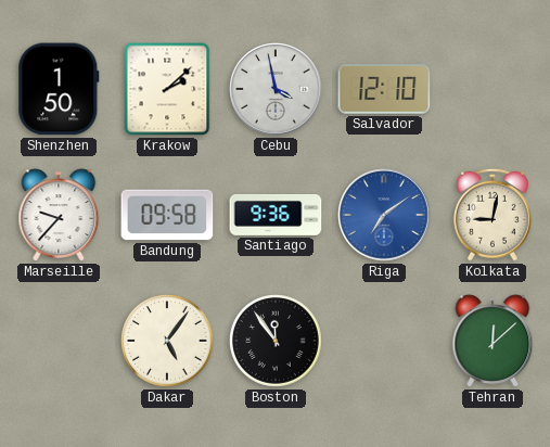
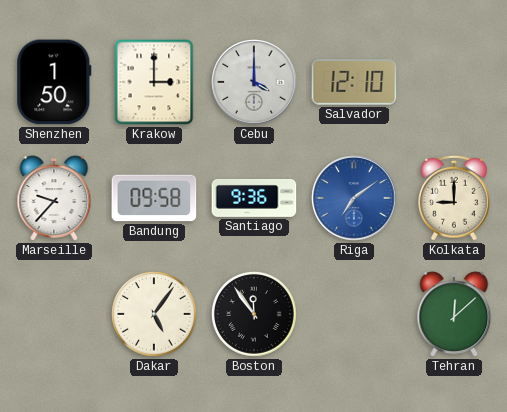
Krakow: 2:08 -> 3:00 (154, 82)
Cebu: 3:58 -> 4:00 (254, 82)
Kolkata: 9:02 -> 9:00 (455, 198)
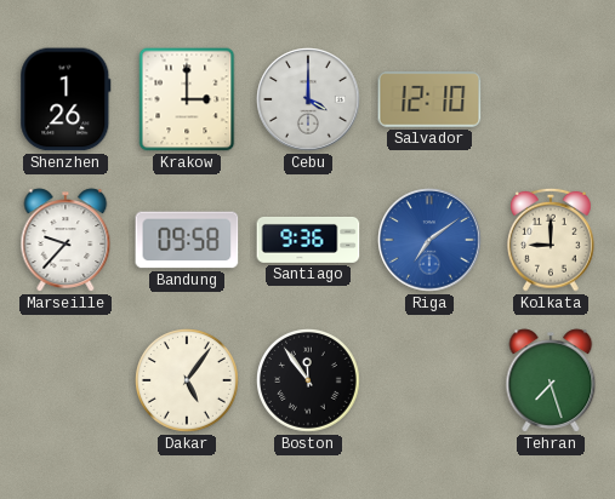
Shenzhen: 1:50 -> 1:26 (66, 99)
Tehran: 12:08 -> 7:27 (551, 380)
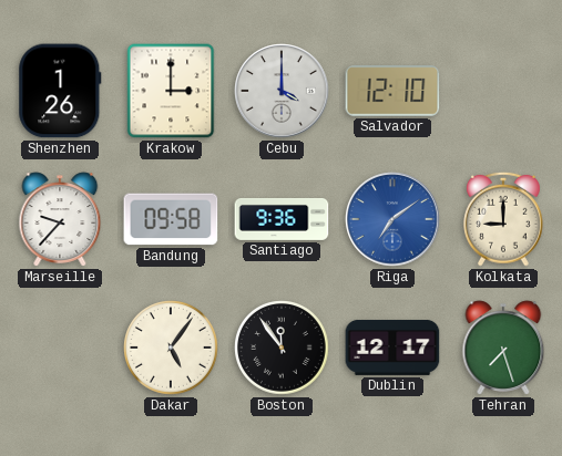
Dublin: none -> 12:17 (392, 348)
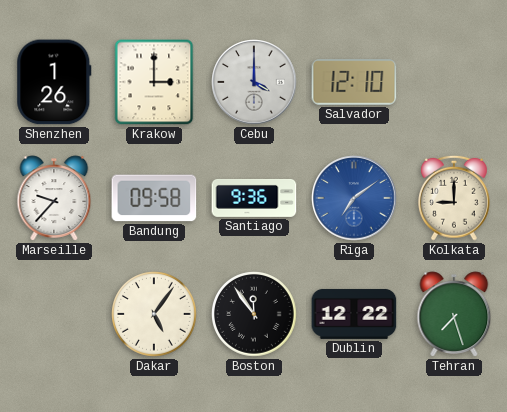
Dublin: 12:17 -> 12:22 (354, 314)
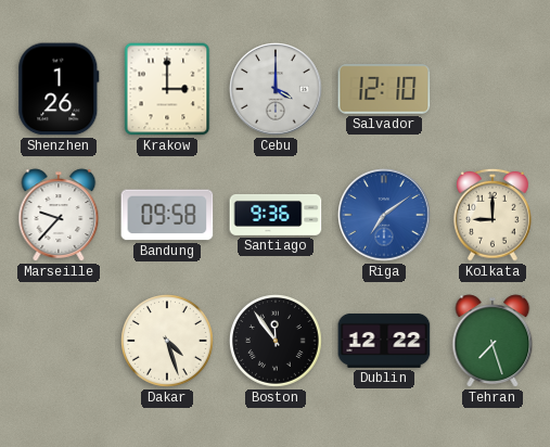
Dakar: 5:06 -> 4:27 (168, 342)
